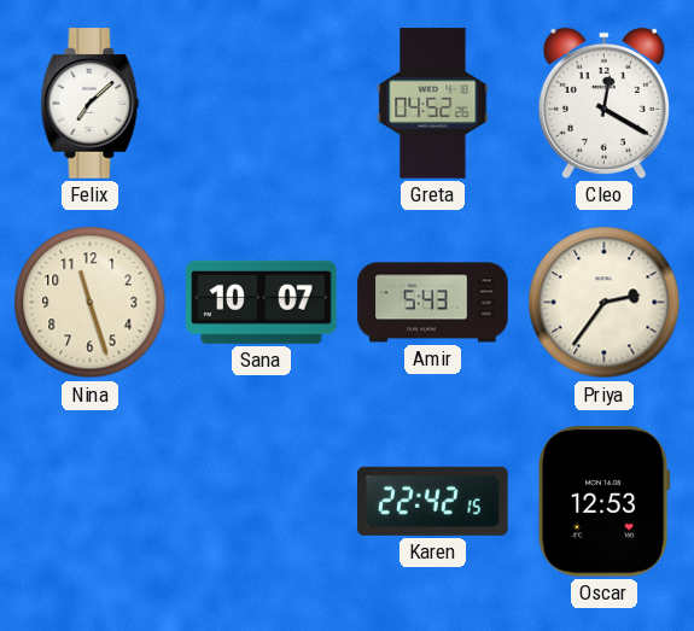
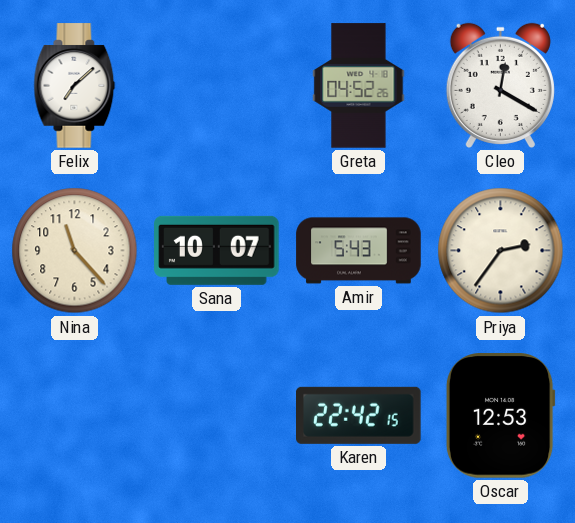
Nina: 11:27 -> 11:23 (75, 251)
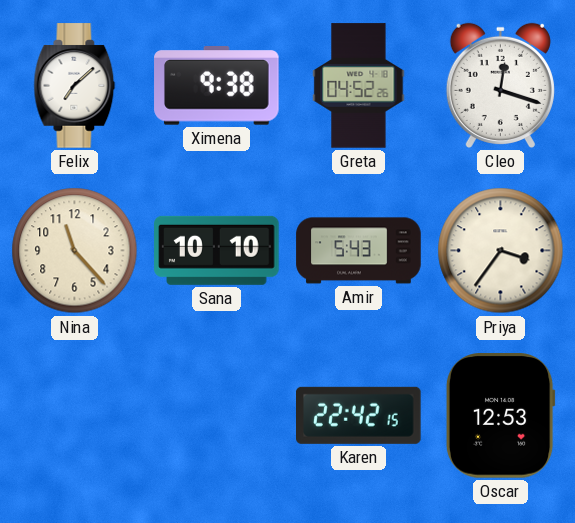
Ximena: none -> 9:38 (217, 86)
Cleo: 12:20 -> 12:18 (500, 85)
Sana: 10:07 -> 10:10 (217, 250)
Priya: 2:36 -> 3:36 (501, 251)
